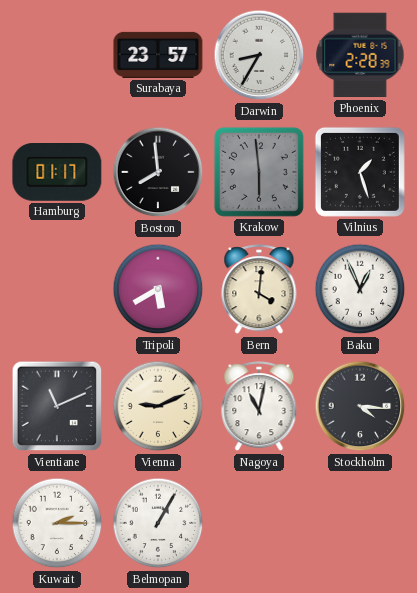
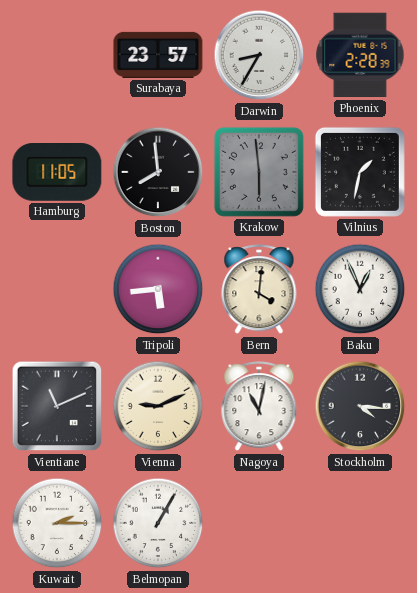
Hamburg: 01:17 -> 11:05 (57, 173)
Vilnius: 1:27 -> 1:32 (360, 172)
Tripoli: 5:40 -> 5:44 (158, 289)
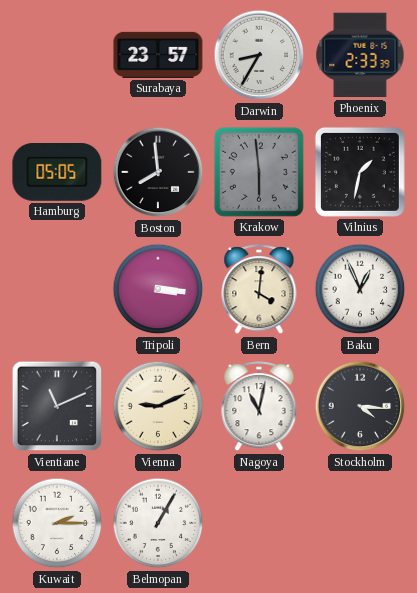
Phoenix: 2:28 -> 2:33 (360, 55)
Hamburg: 11:05 -> 05:05 (57, 173)
Tripoli: 5:44 -> 3:16 (158, 289)
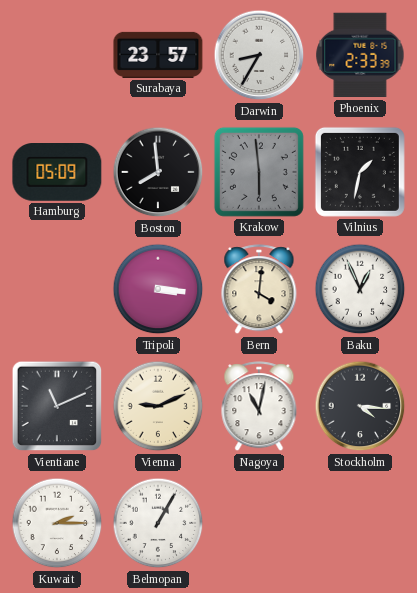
Hamburg: 05:05 -> 05:09 (57, 173)
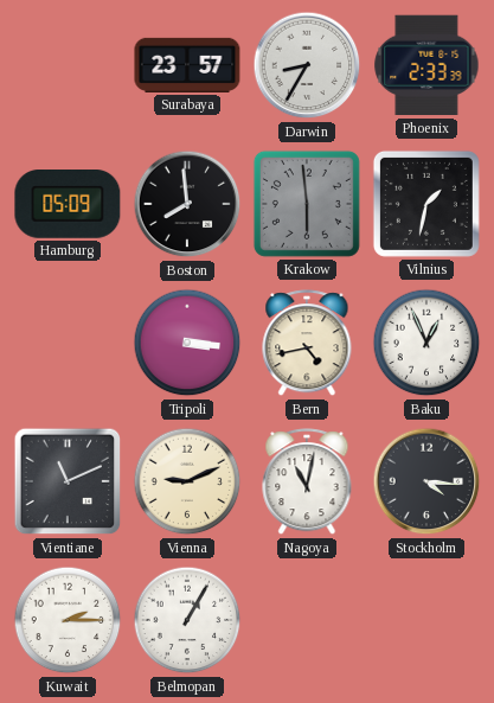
Bern: 4:01 -> 4:43 (307, 344)
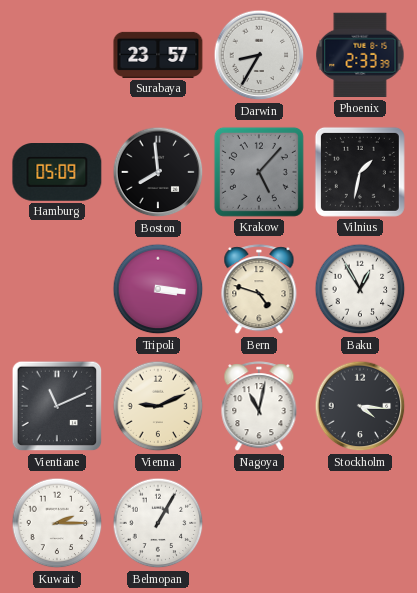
Krakow: 5:59 -> 5:07 (259, 172)
Bern: 4:43 -> 4:48 (259, 290)
Baku: 12:56 -> 12:55 (360, 289)
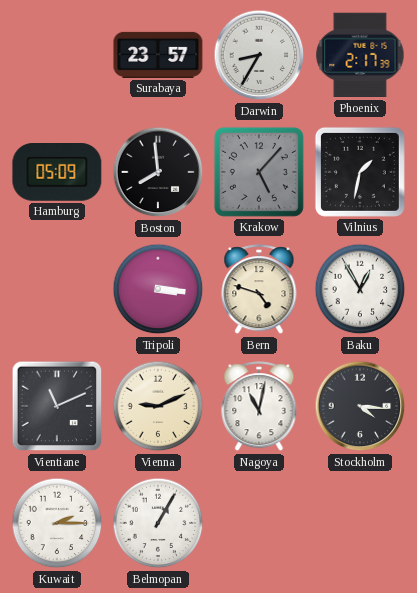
Phoenix: 2:33 -> 2:17 (360, 55)
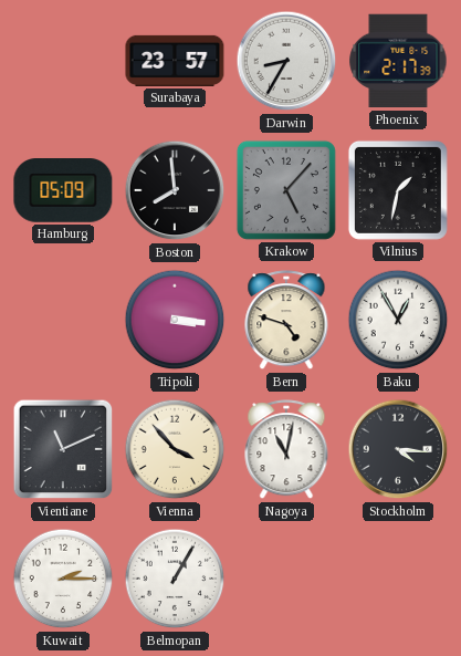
Vienna: 9:11 -> 3:53 (175, 449)
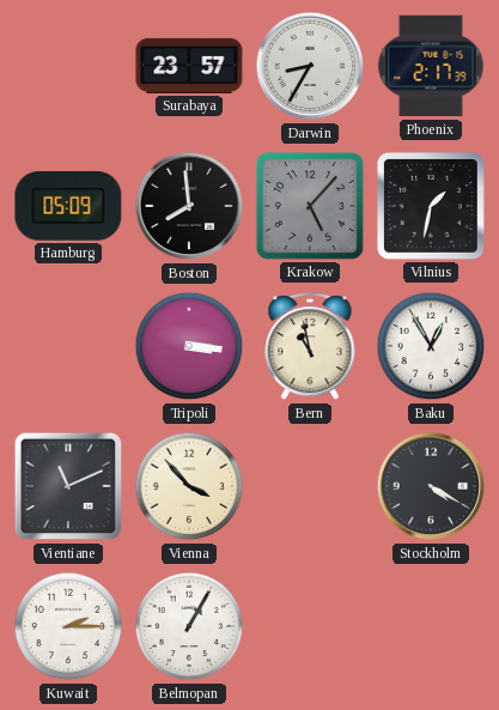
Bern: 4:48 -> 10:58 (310, 347)
Nagoya: 11:02 -> none (286, 450)
Stockholm: 4:16 -> 4:20 (431, 486)
